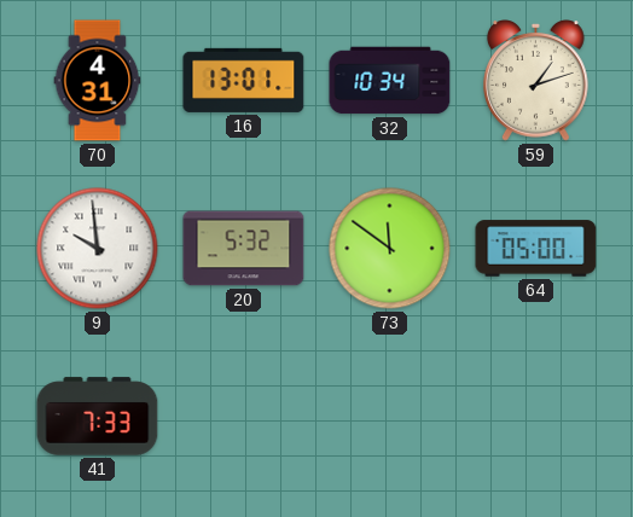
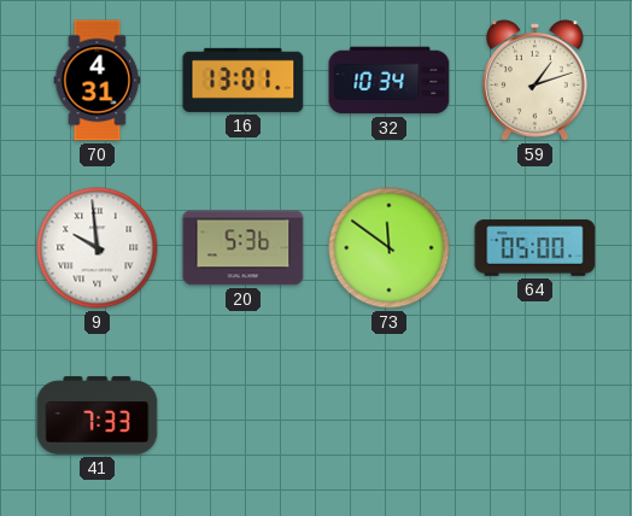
20: 5:32 -> 5:36 (244, 248)
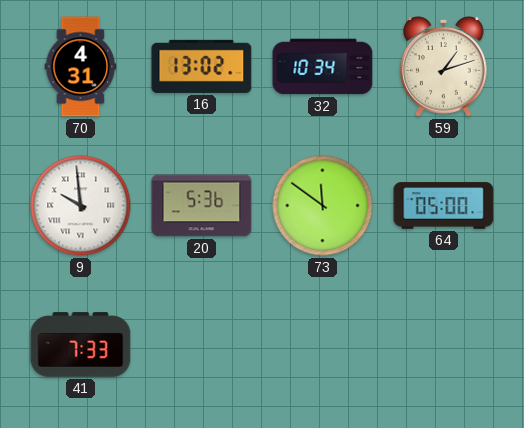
16: 13:01 -> 13:02 (202, 66)
